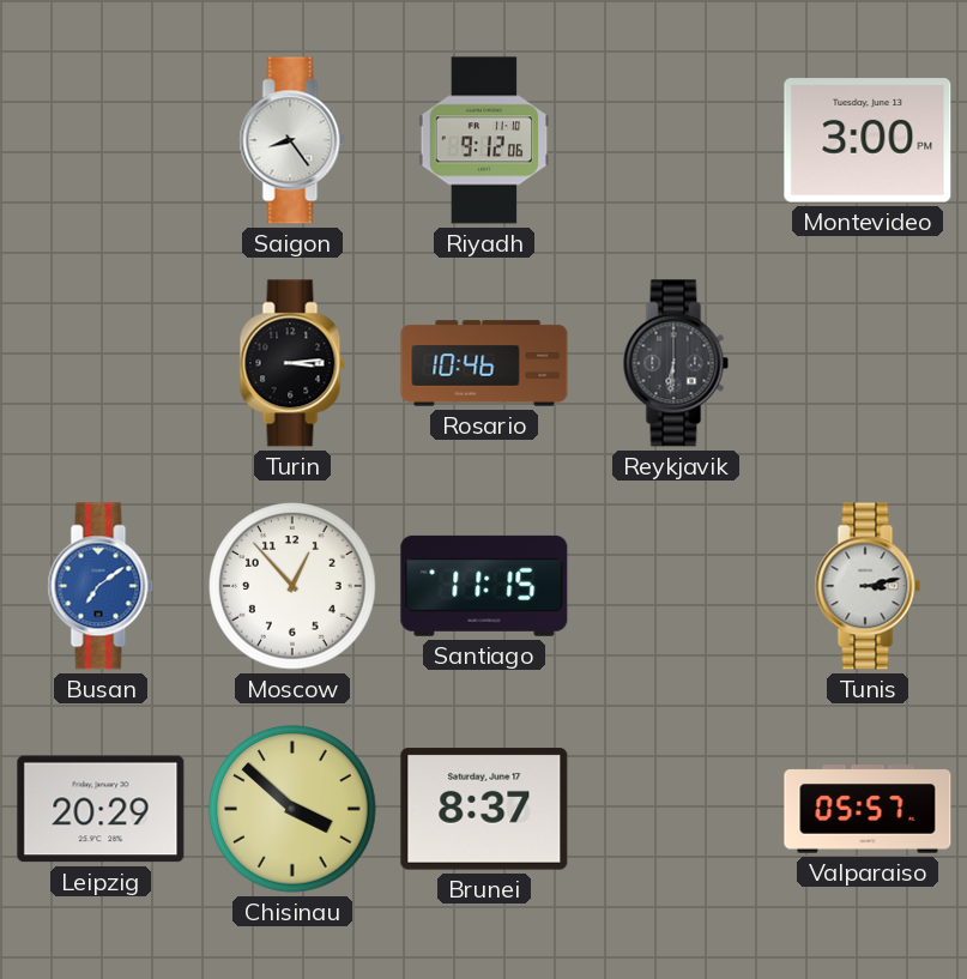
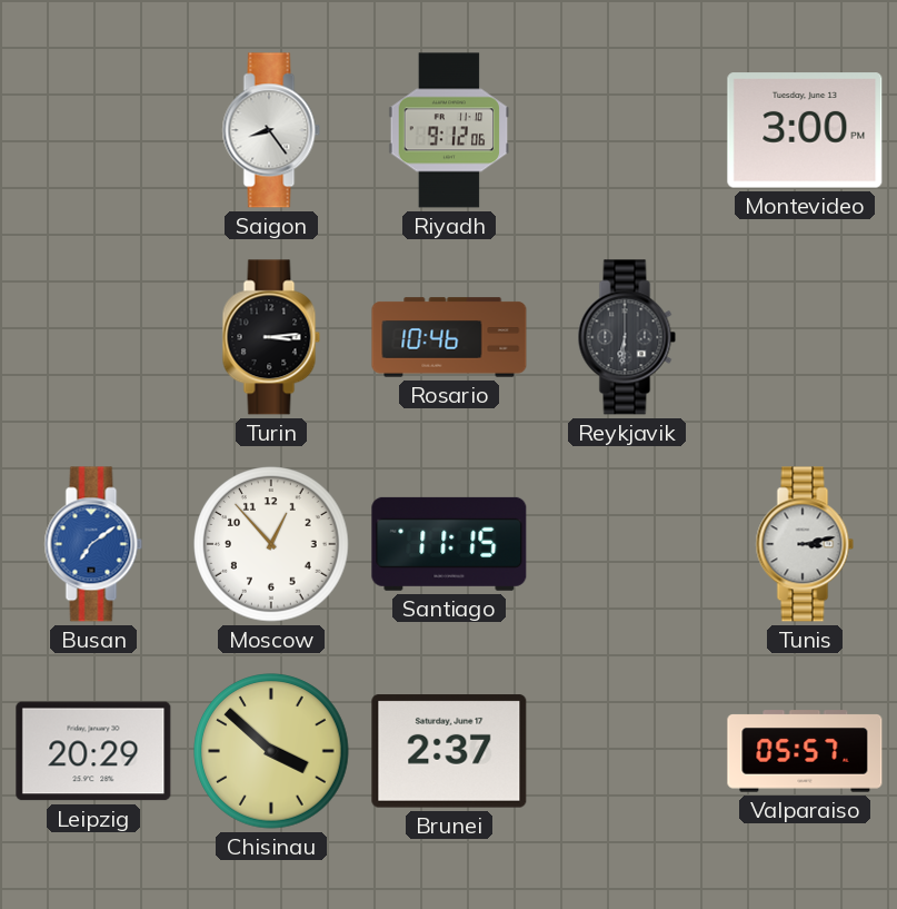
Brunei: 8:37 -> 2:37 (449, 751)
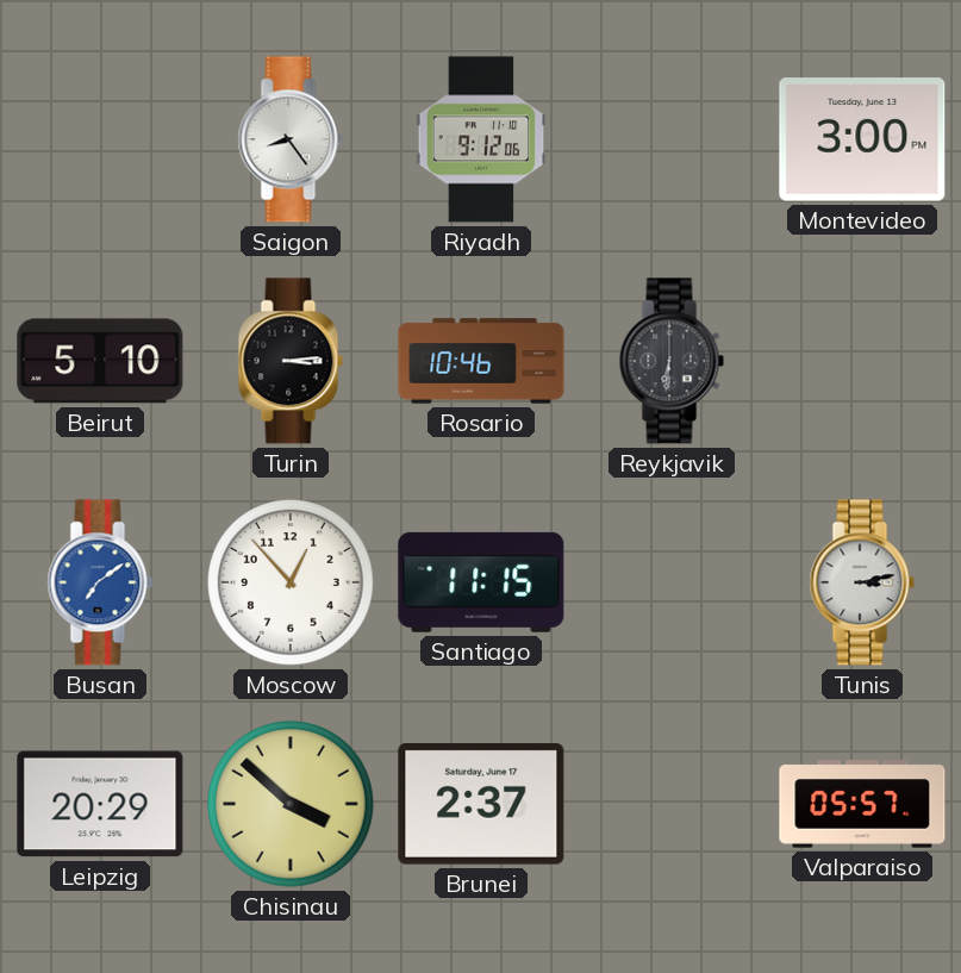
Beirut: none -> 5:10 (100, 361)
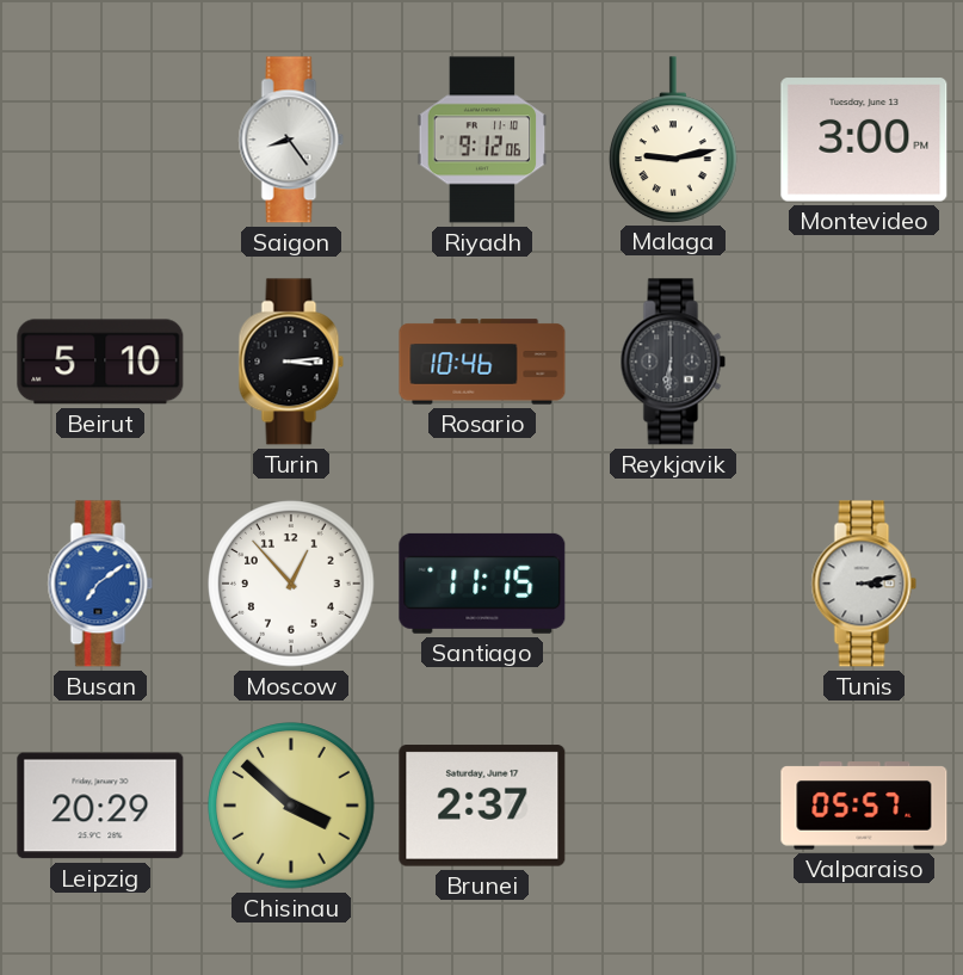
Malaga: none -> 9:13 (674, 140)
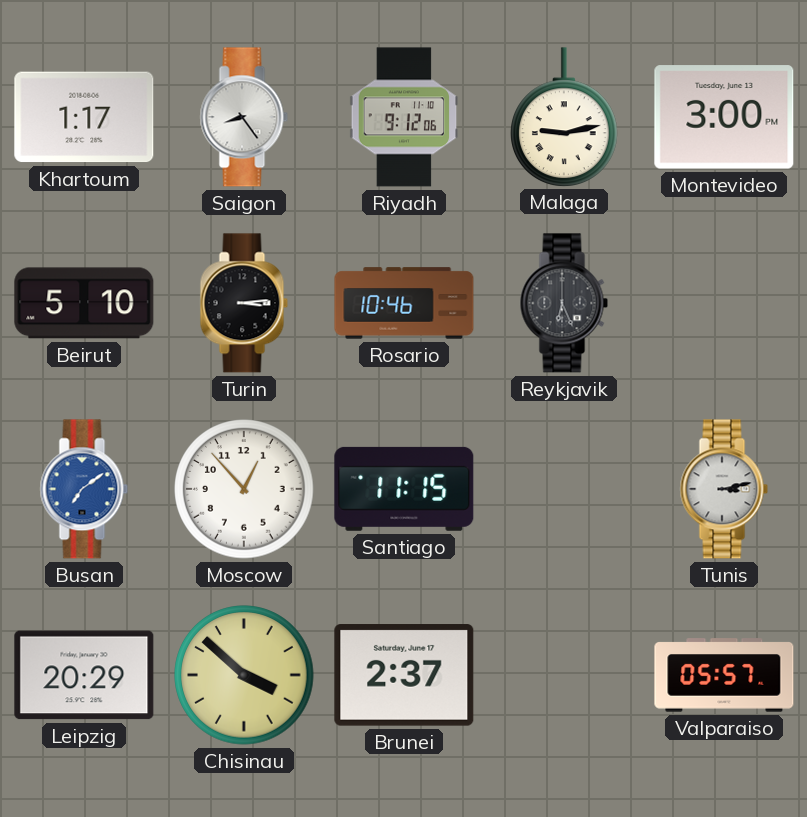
Khartoum: none -> 1:17 (84, 117)
Reykjavik: 6:31 -> 6:26 (564, 303)
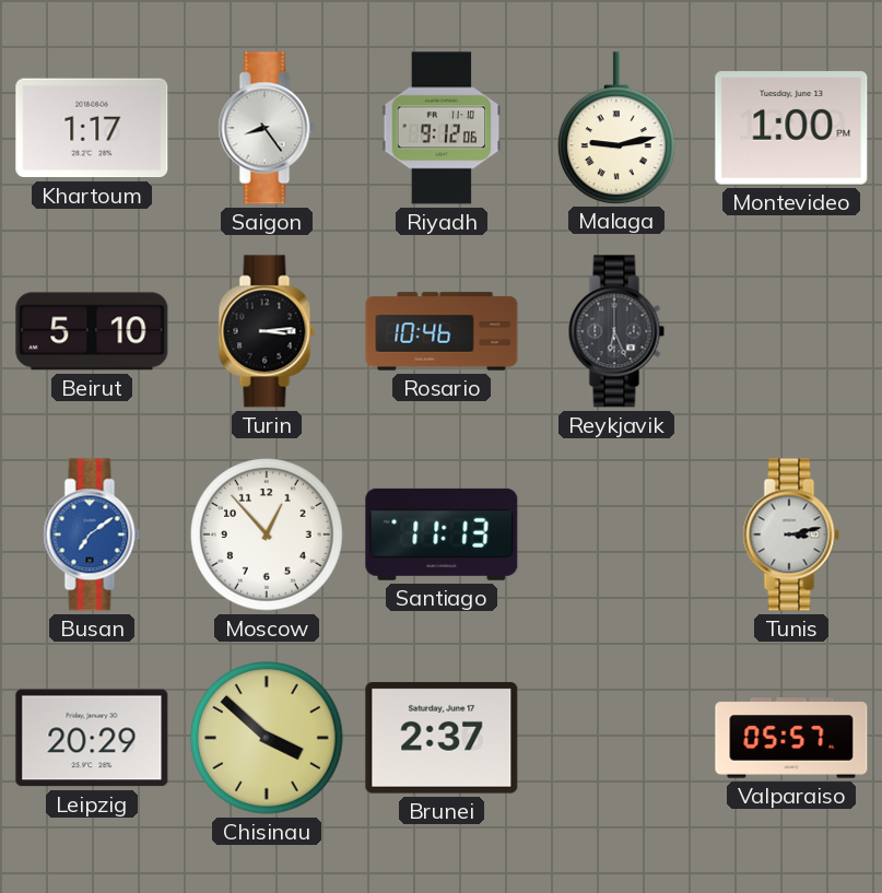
Montevideo: 3:00 -> 1:00 (791, 128)
Santiago: 11:15 -> 11:13 (442, 534)
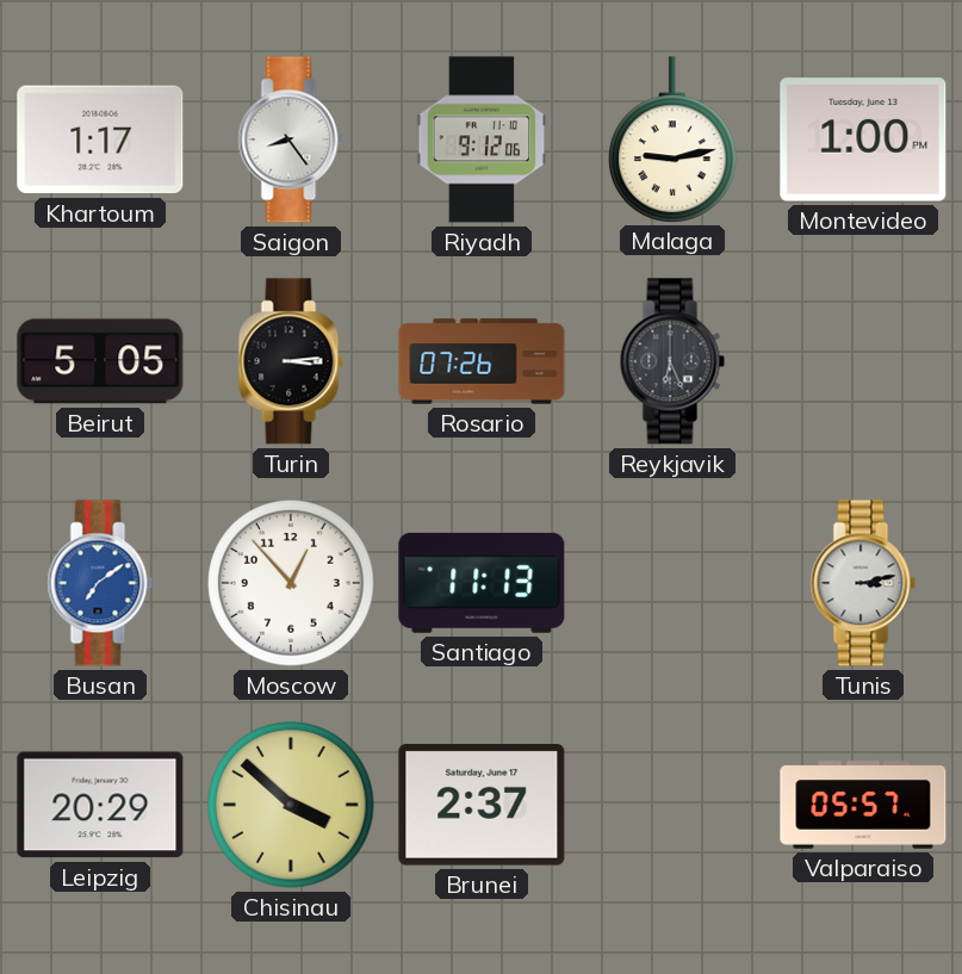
Beirut: 5:10 -> 5:05 (100, 361)
Rosario: 10:46 -> 07:26 (482, 361)
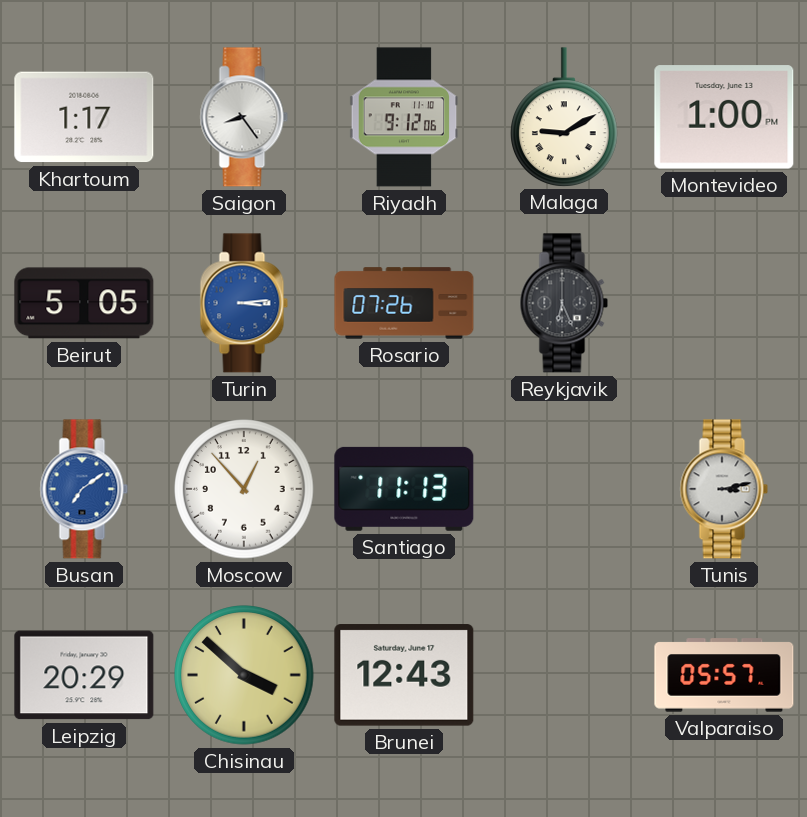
Malaga: 9:13 -> 9:10 (565, 117)
Turin dial: black -> blue (244, 303)
Brunei: 2:37 -> 12:43 (404, 675)
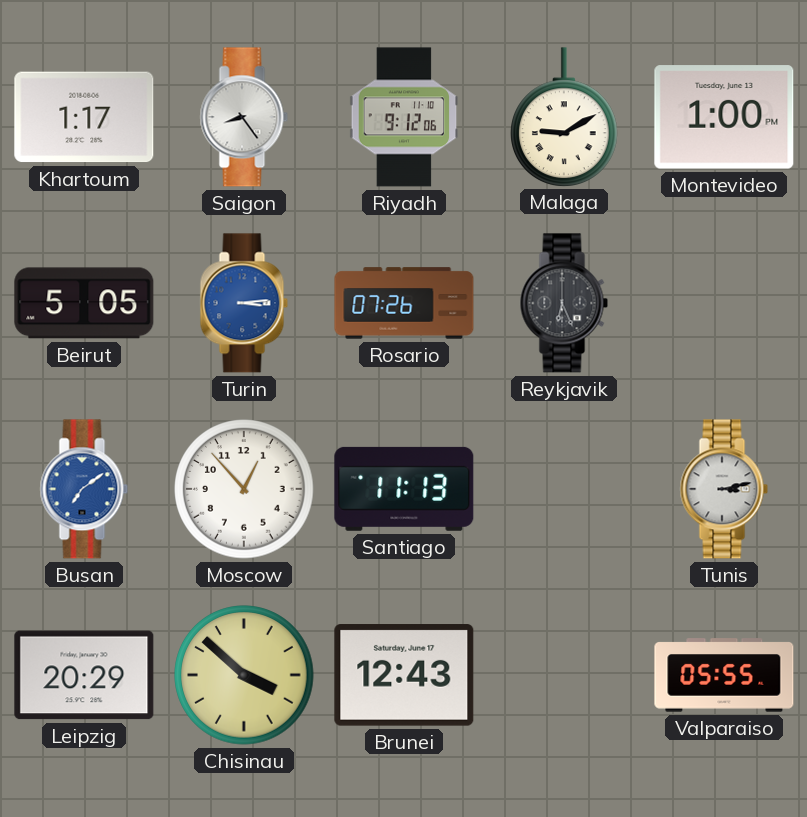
Valparaiso: 05:57 -> 05:55 (724, 675)
